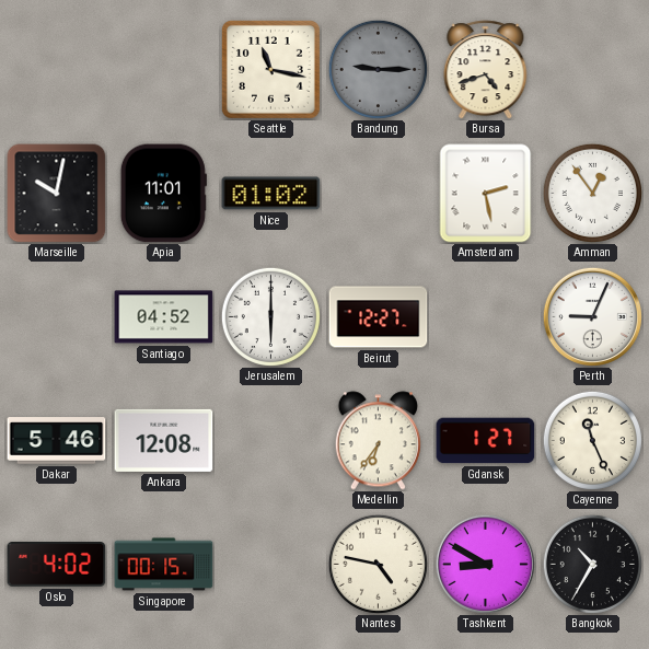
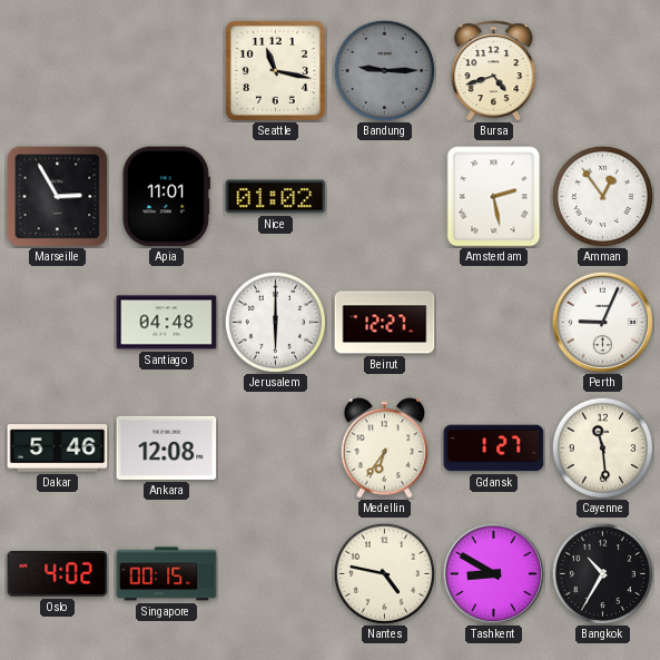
Marseille: 10:02 -> 2:55 (58, 197)
Santiago: 04:52 -> 04:48 (167, 323)
Cayenne: 11:26 -> 11:29 (602, 447)
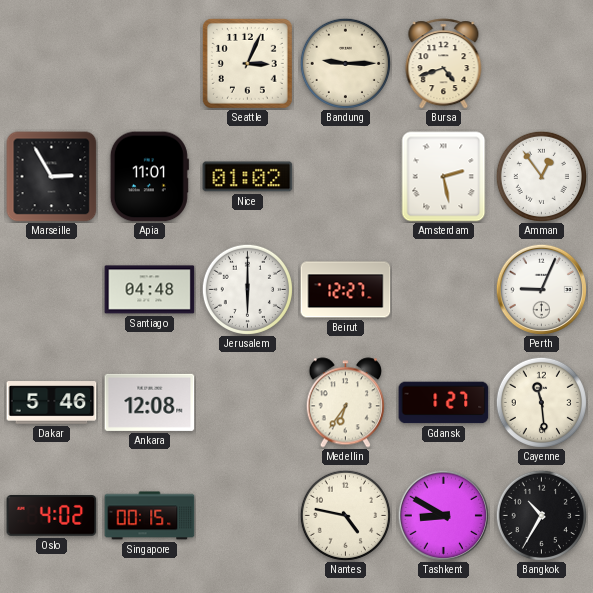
Seattle: 11:17 -> 3:04 (247, 63)
Bandung dial: grey -> cream (345, 63)
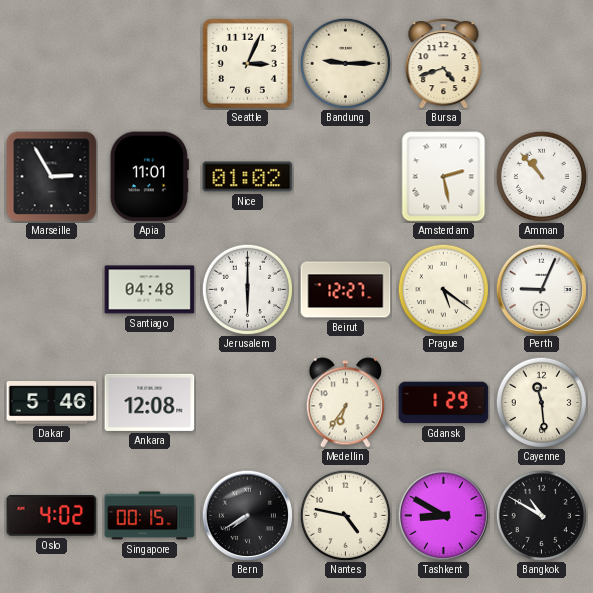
Amman: 12:54 -> 10:53 (541, 176)
Prague: none -> 5:21 (443, 289)
Gdansk: 1:27 -> 1:29 (444, 403)
Bern: none -> 7:40 (247, 515)
Bangkok: 10:35 -> 10:50 (541, 515)
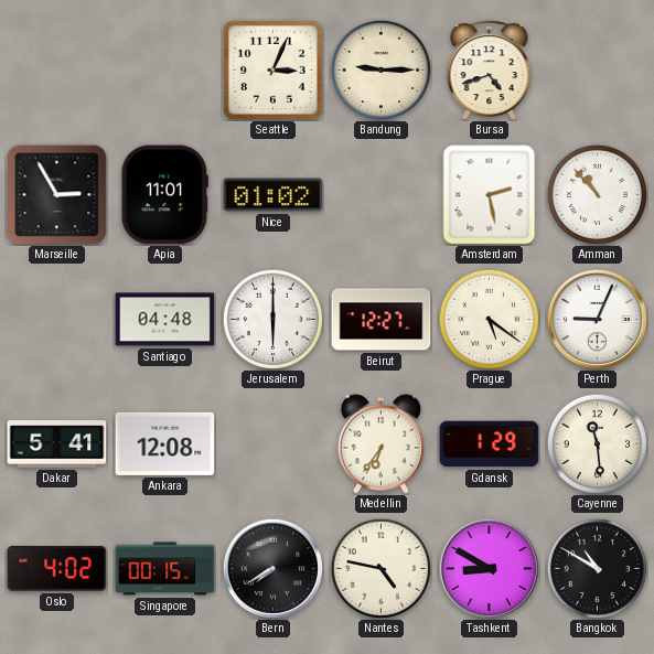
Dakar: 5:46 -> 5:41 (57, 444)
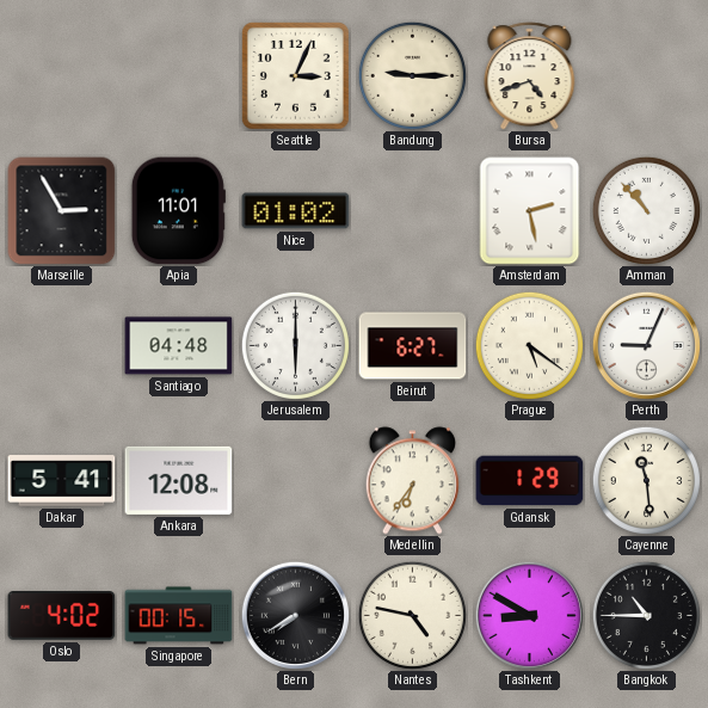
Beirut: 12:27 -> 6:27 (413, 346)
Bangkok: 10:50 -> 10:45 (646, 615)
